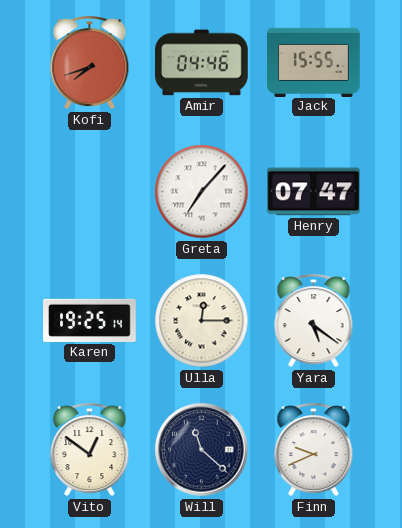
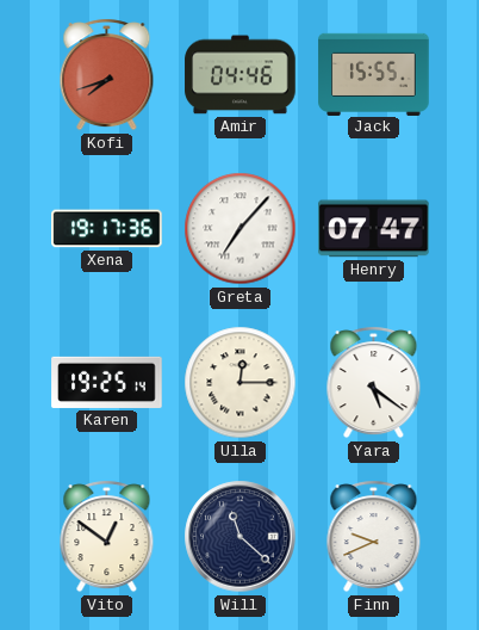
Xena: none -> 19:17 (107, 229)
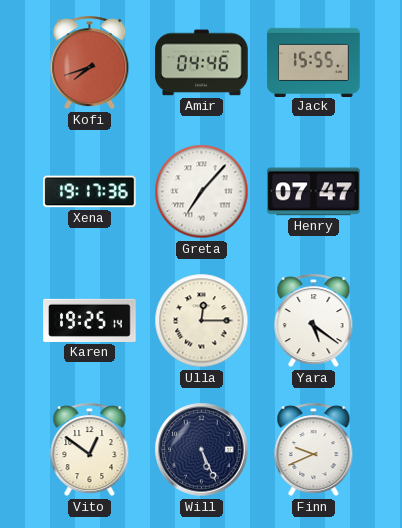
Will: 11:22 -> 5:26 (202, 450)
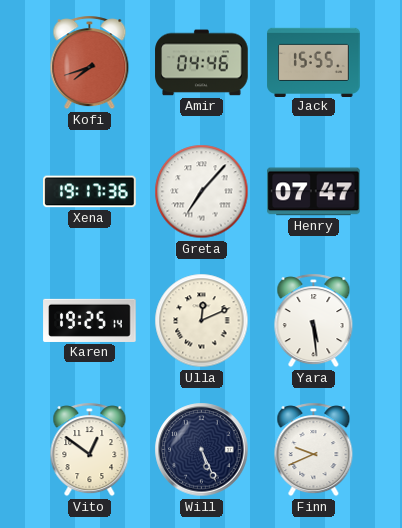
Ulla: 12:15 -> 12:11 (202, 321)
Yara: 5:21 -> 5:29 (314, 321)
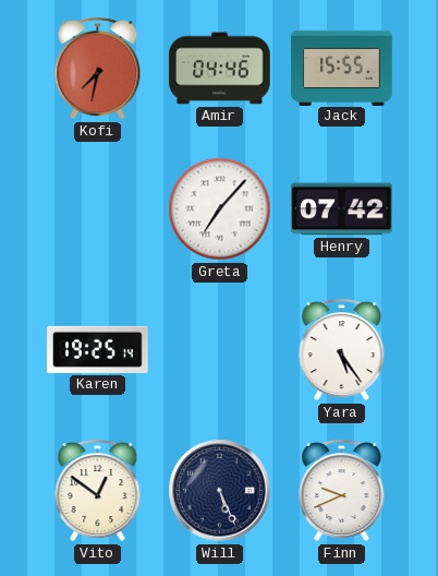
Kofi: 7:42 -> 7:32 (98, 69)
Xena: 19:17 -> none (90, 192)
Henry: 07:47 -> 07:42 (342, 209)
Ulla: 12:11 -> none (202, 321)
Yara: 5:29 -> 5:24 (342, 350)
